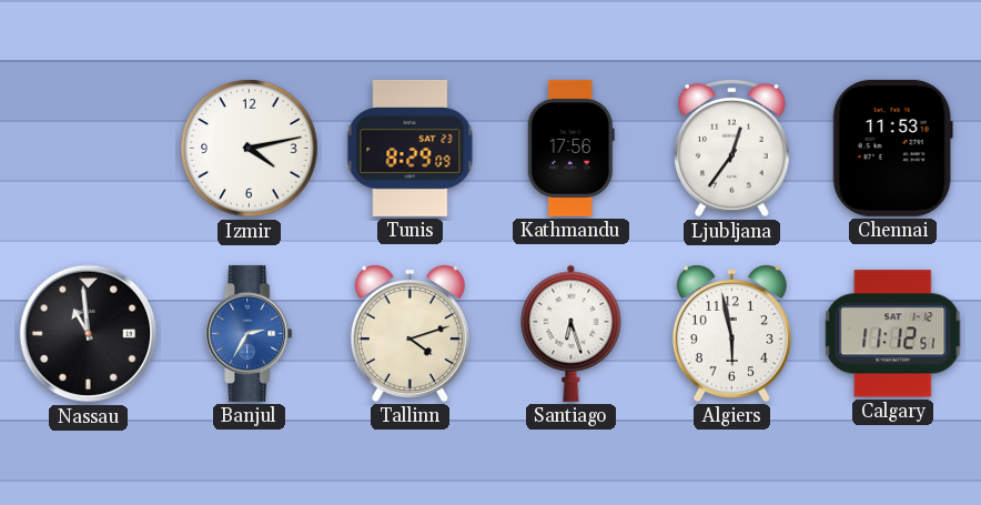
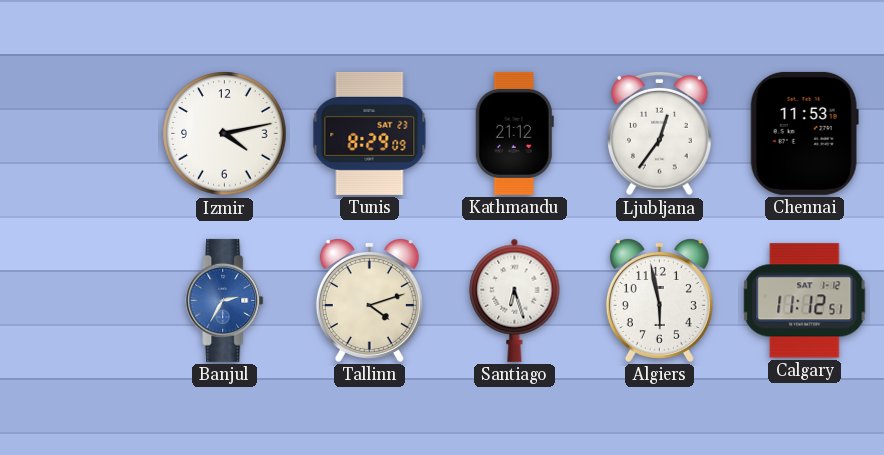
Kathmandu: 17:56 -> 21:12 (514, 133)
Nassau: 10:59 -> none (89, 334)
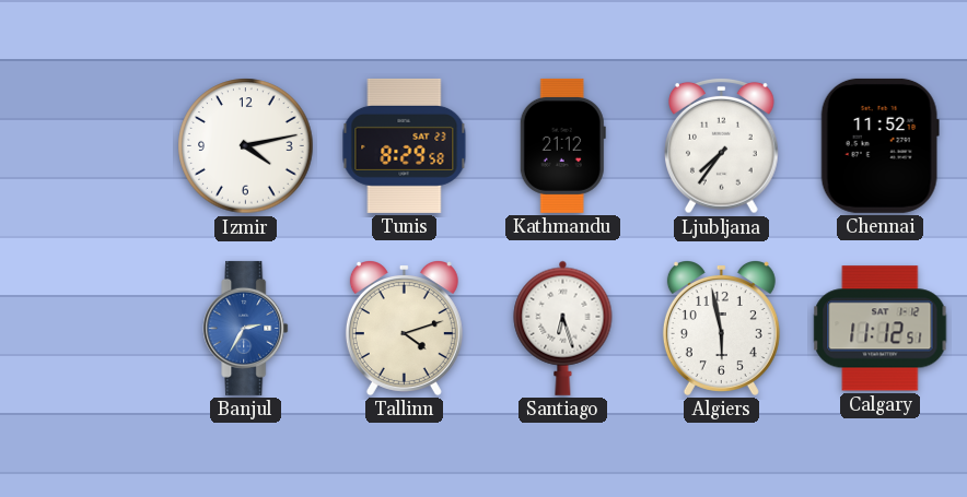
Tunis: 8:29:09 -> 8:29:58 (405, 145)
Ljubljana: 12:36 -> 7:36 (722, 145)
Chennai: 11:53 -> 11:52 (879, 145)
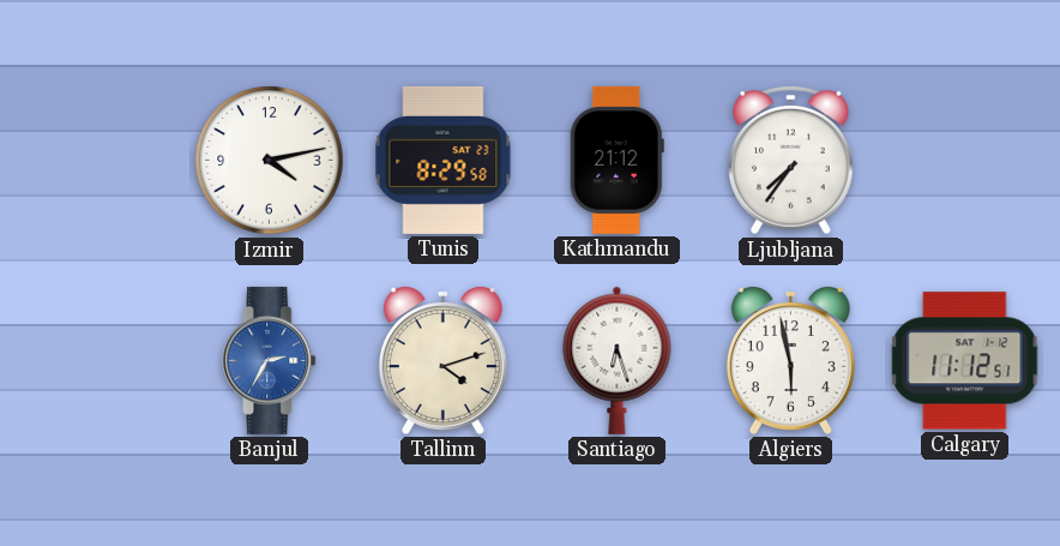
Chennai: 11:52 -> none (879, 145)
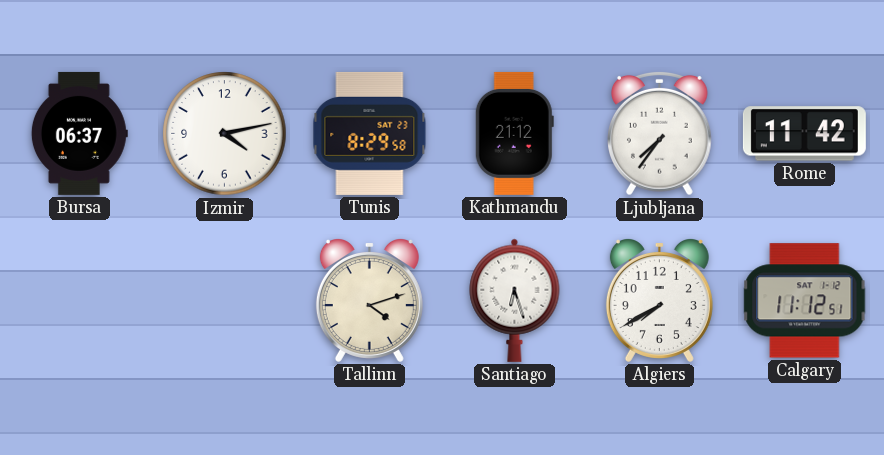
Bursa: none -> 06:37 (79, 133)
Rome: none -> 11:42 (804, 134)
Banjul: 2:35 -> none (270, 360)
Algiers: 5:58 -> 7:40 (659, 301)
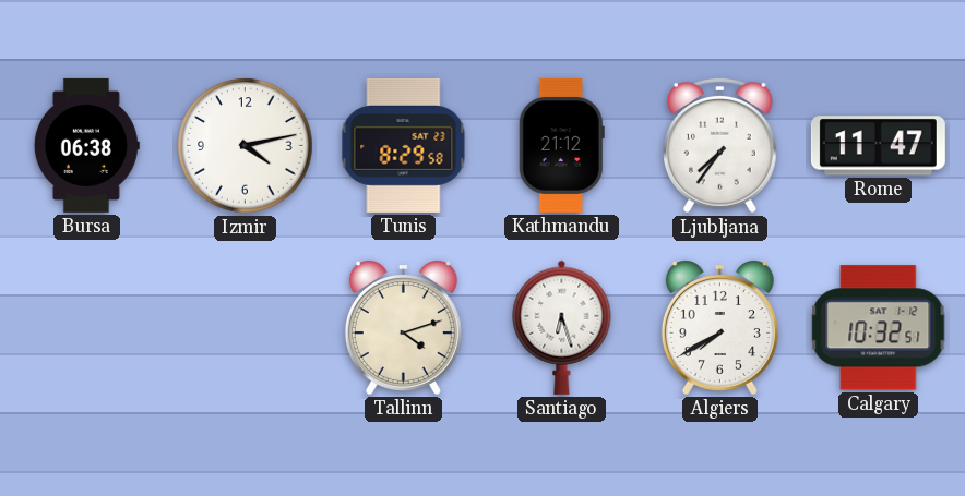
Bursa: 06:37 -> 06:38 (86, 145)
Rome: 11:42 -> 11:47 (878, 146)
Calgary: 11:12 -> 10:32 (879, 328)
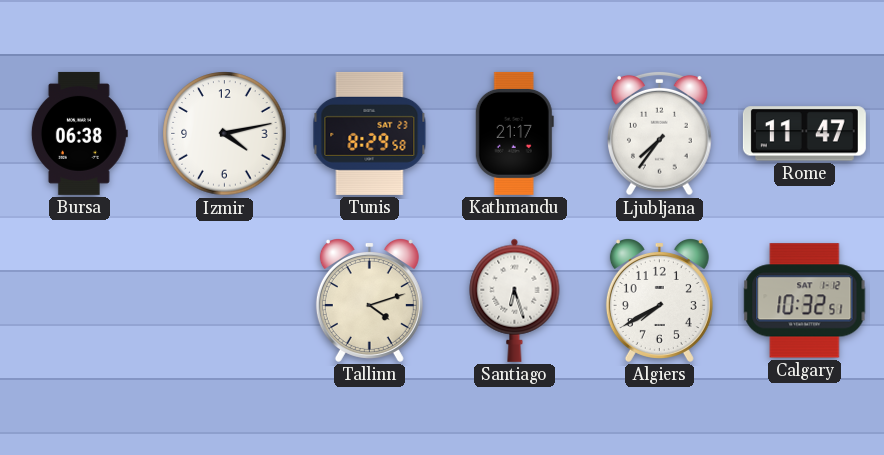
Kathmandu: 21:12 -> 21:17 (514, 133)
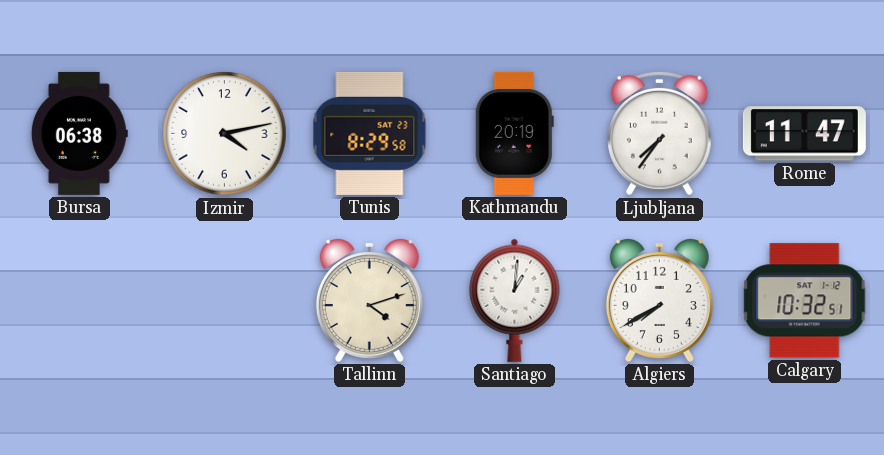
Kathmandu: 21:17 -> 20:19 (514, 133)
Santiago: 6:27 -> 1:01 (515, 300)
